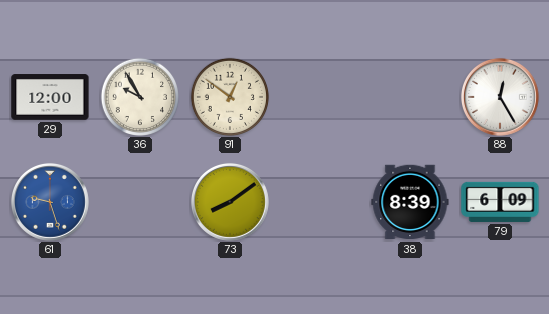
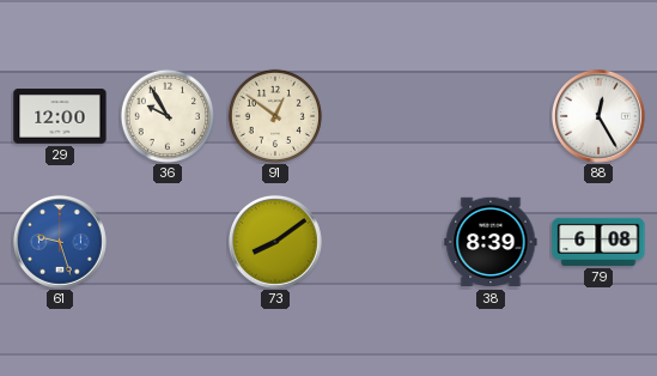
79: 6:09 -> 6:08 (598, 242)
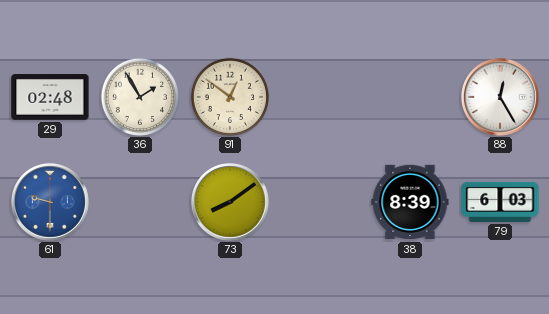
29: 12:00 -> 02:48 (50, 97)
36: 9:55 -> 1:55 (139, 96)
61: 9:27 -> 9:30 (50, 202)
79: 6:08 -> 6:03 (500, 202)
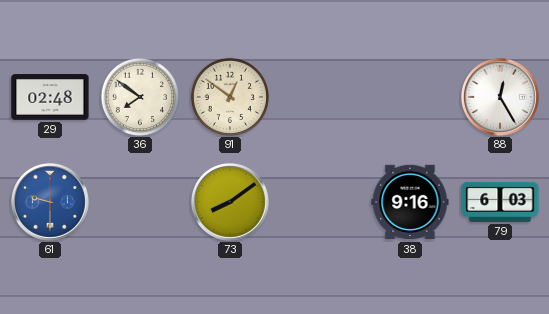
36: 1:55 -> 7:51 (139, 96)
38: 8:39 -> 9:16 (410, 202)
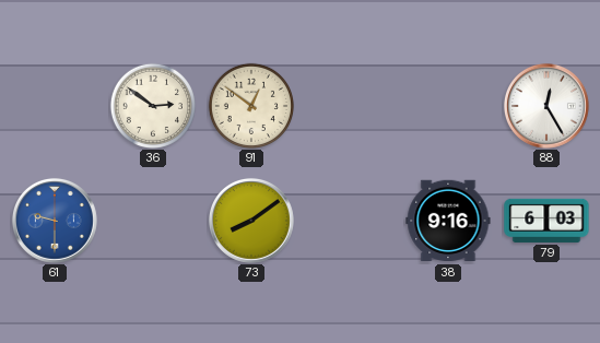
29: 02:48 -> none (50, 97)
36: 7:51 -> 2:51 (152, 105)
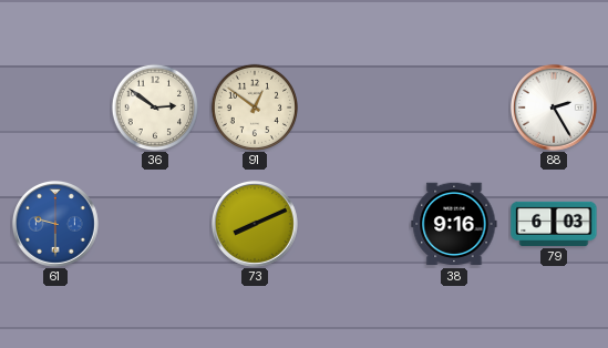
88: 12:25 -> 2:25 (554, 108)
73: 8:09 -> 8:11 (255, 224)
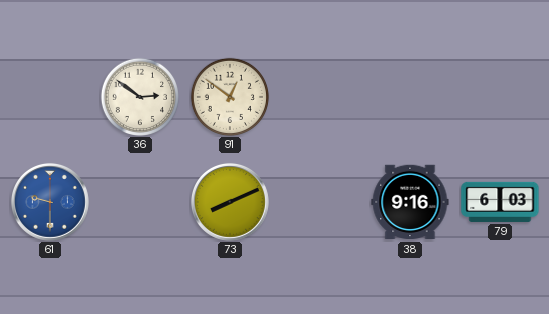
88: 2:25 -> none (554, 108)
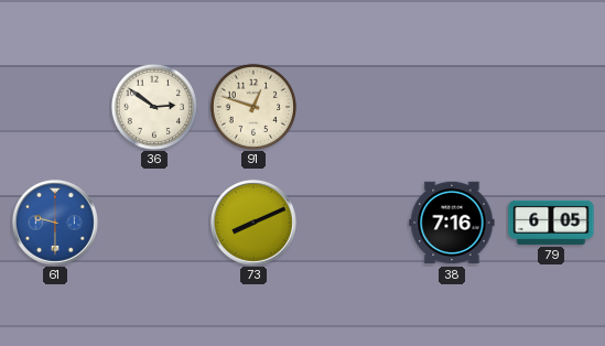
91: 12:51 -> 12:48 (252, 106)
38: 9:16 -> 7:16 (452, 223)
79: 6:03 -> 6:05 (551, 223)
